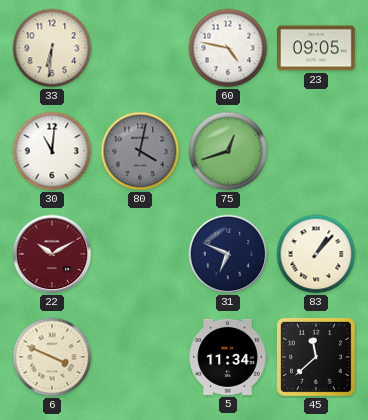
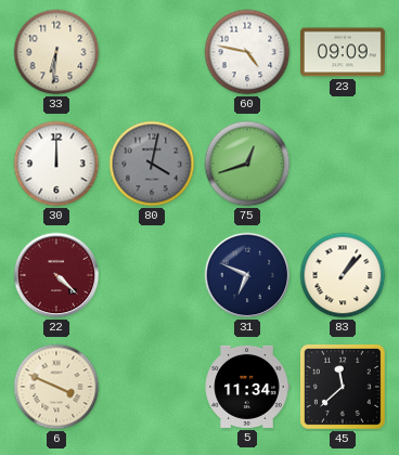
23: 09:05 -> 09:09 (344, 52)
30: 11:01 -> 12:00 (56, 164)
22: 10:10 -> 4:22 (56, 275)
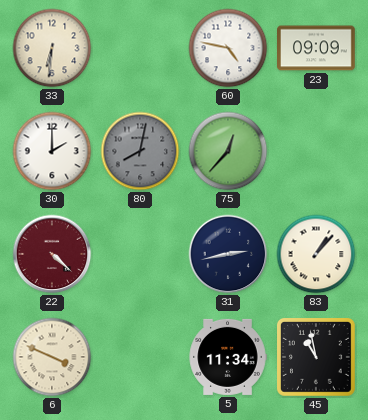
30: 12:00 -> 2:00 (52, 151)
80: 4:02 -> 8:02 (140, 151)
75: 12:42 -> 12:37 (228, 151)
31: 6:49 -> 2:43 (228, 254)
45: 11:38 -> 10:58 (317, 358)
